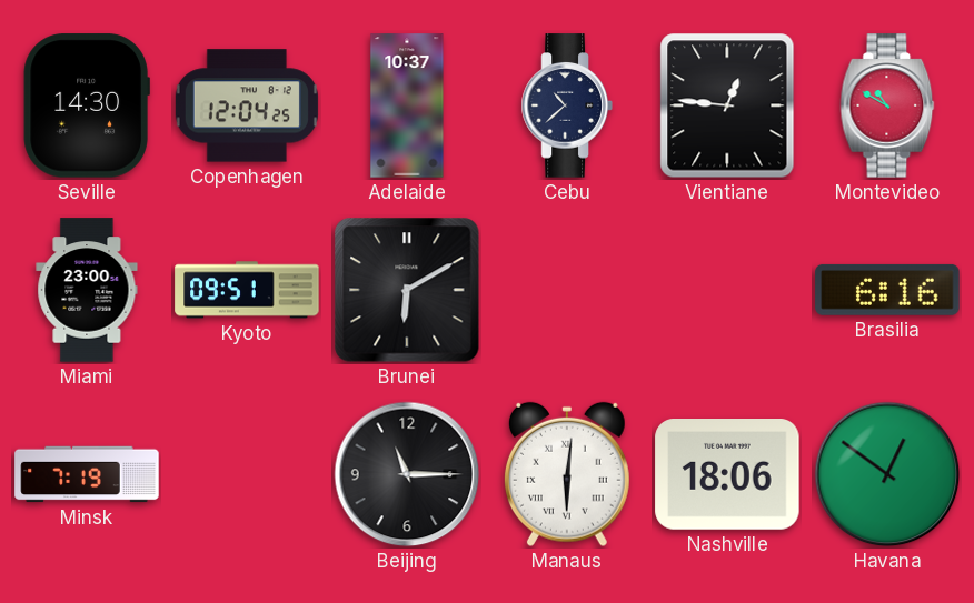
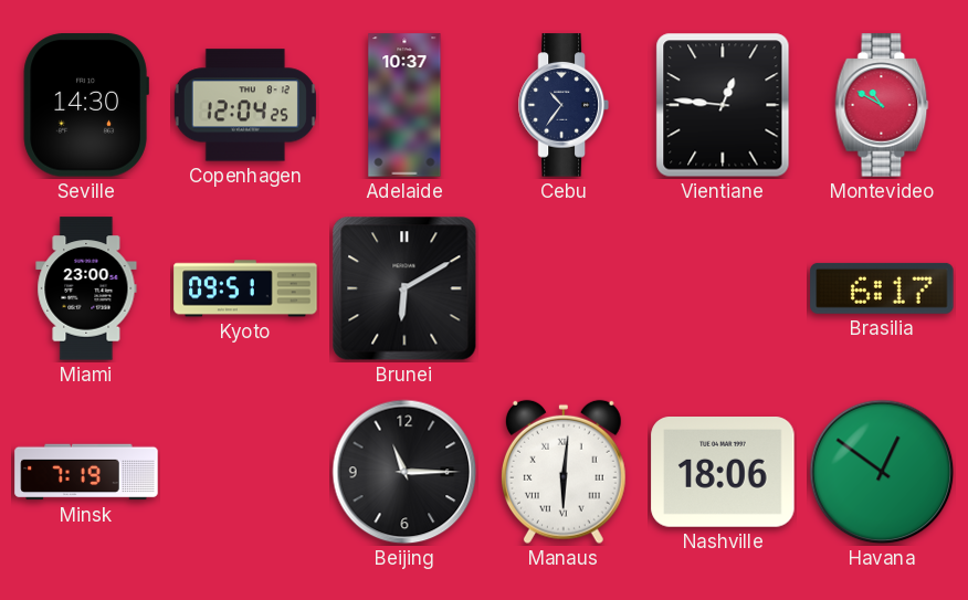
Cebu: 10:38 -> 10:36 (564, 105)
Brasilia: 6:16 -> 6:17 (882, 288)
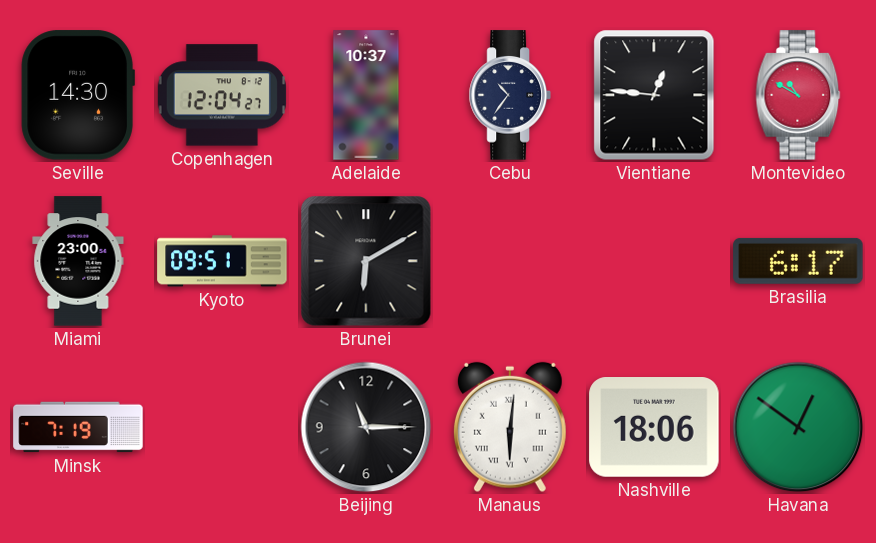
Copenhagen: 12:04:25 -> 12:04:27 (222, 95)
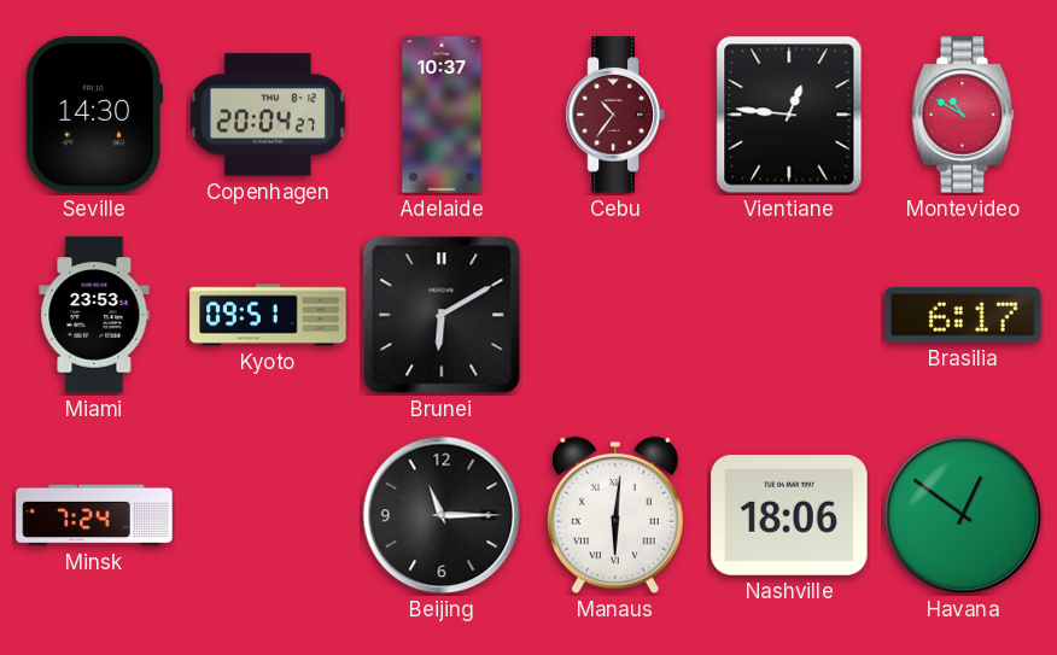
Copenhagen: 12:04 -> 20:04 (268, 115)
Cebu dial: navy -> burgundy (615, 115)
Miami: 23:00 -> 23:53 (94, 315)
Minsk: 7:19 -> 7:24 (94, 515)
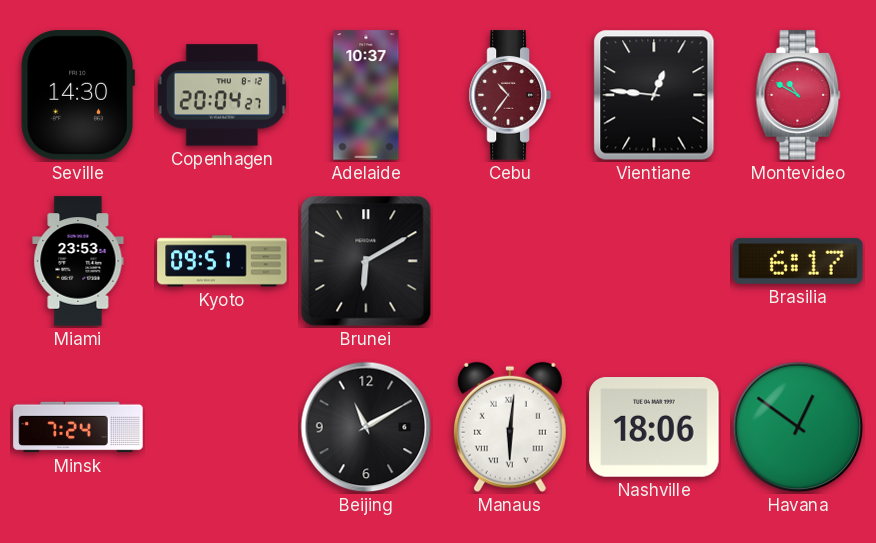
Beijing: 11:15 -> 11:10 (366, 427)
